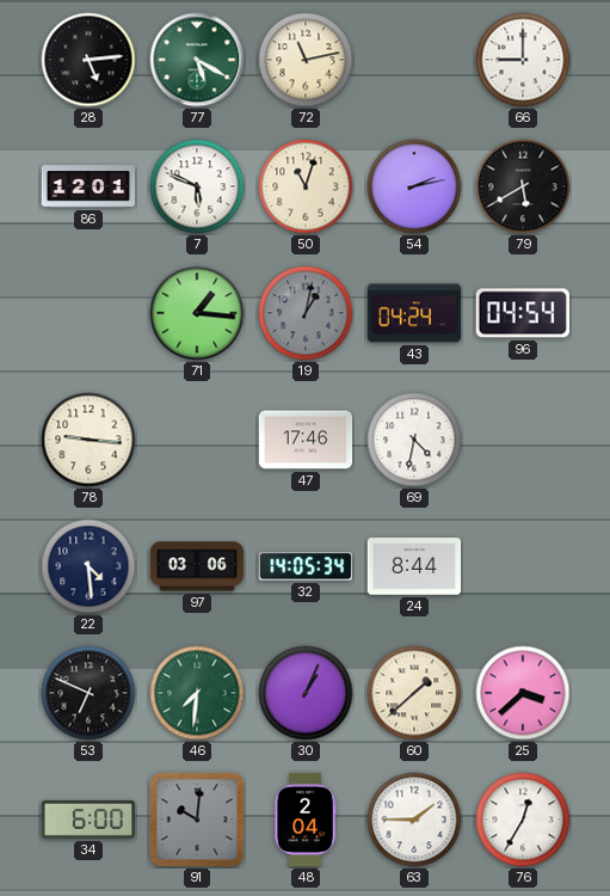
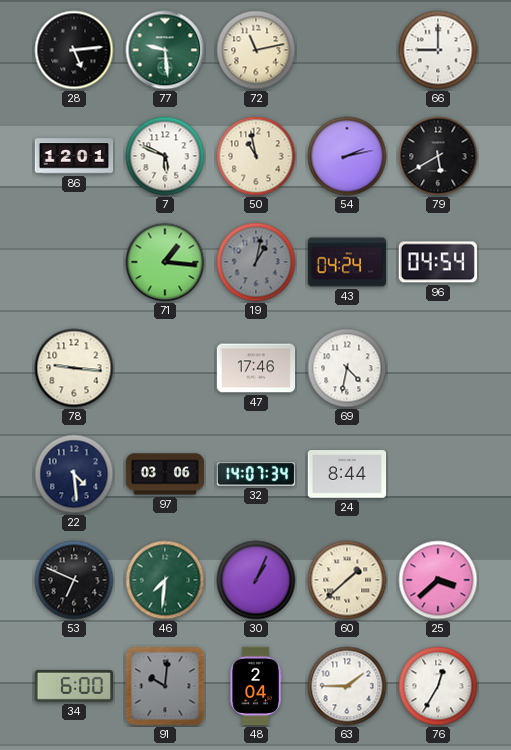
77: 5:20 -> 9:29 (165, 50)
50: 11:03 -> 10:58 (256, 156)
32: 14:05 -> 14:07 (255, 474)
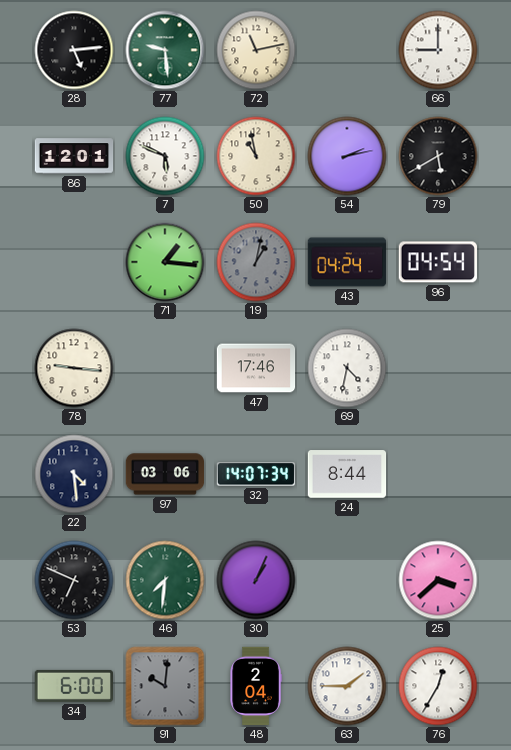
60: 1:38 -> none (347, 580)
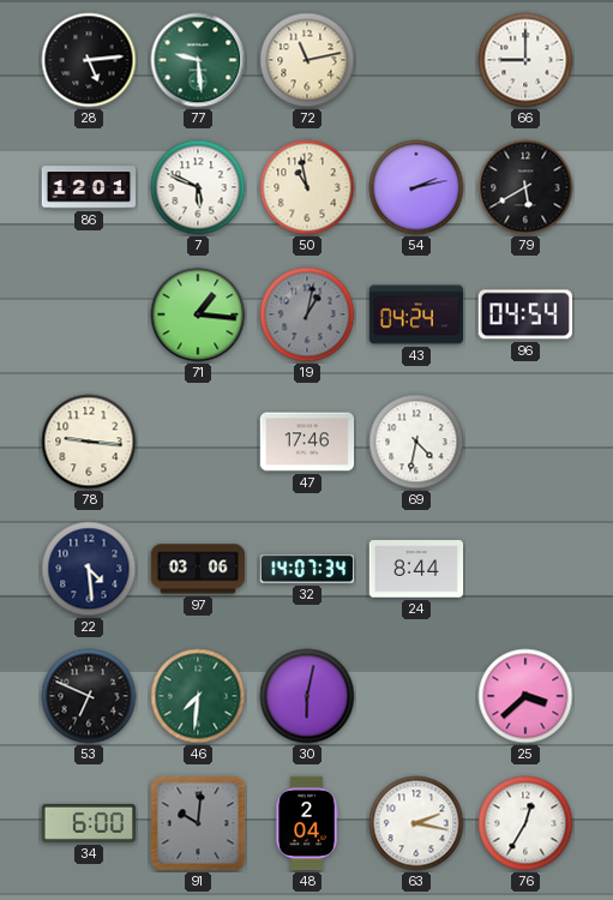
30: 1:04 -> 6:02 (307, 696)
63: 1:45 -> 2:17 (416, 823)
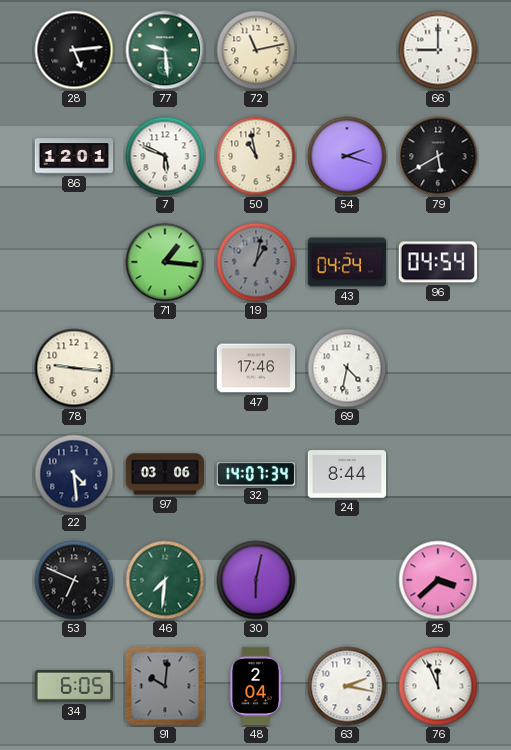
54: 2:13 -> 2:18 (347, 156)
34: 6:00 -> 6:05 (73, 686)
76: 12:35 -> 11:56 (438, 686)
